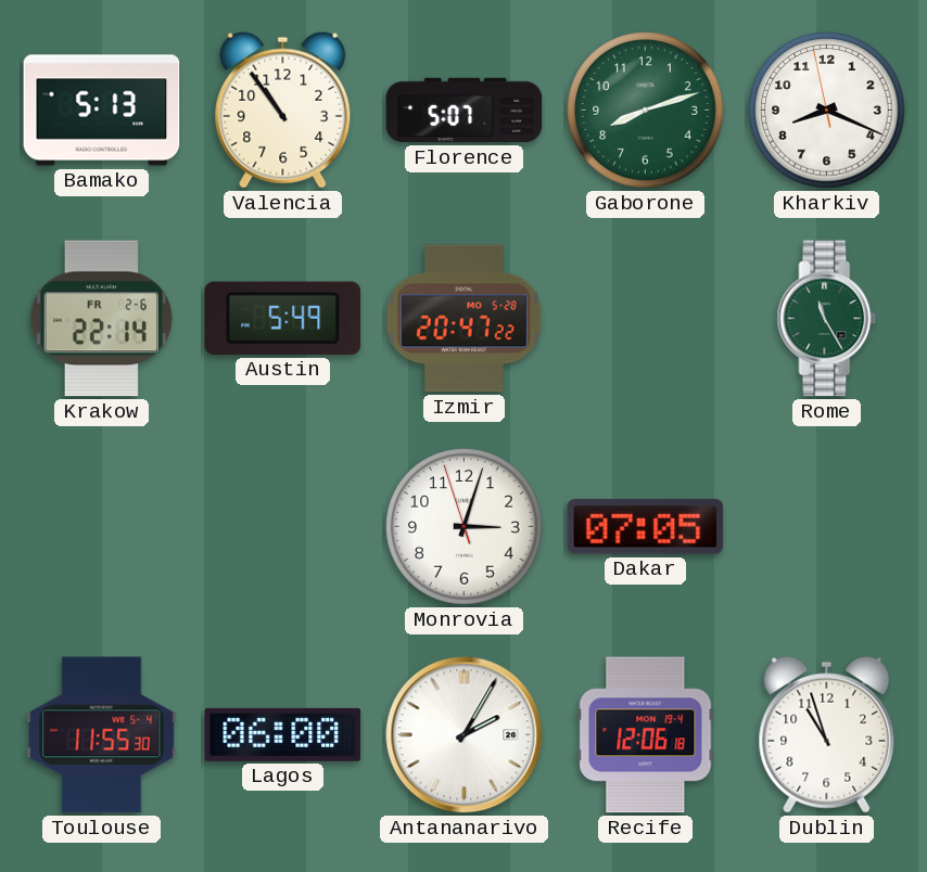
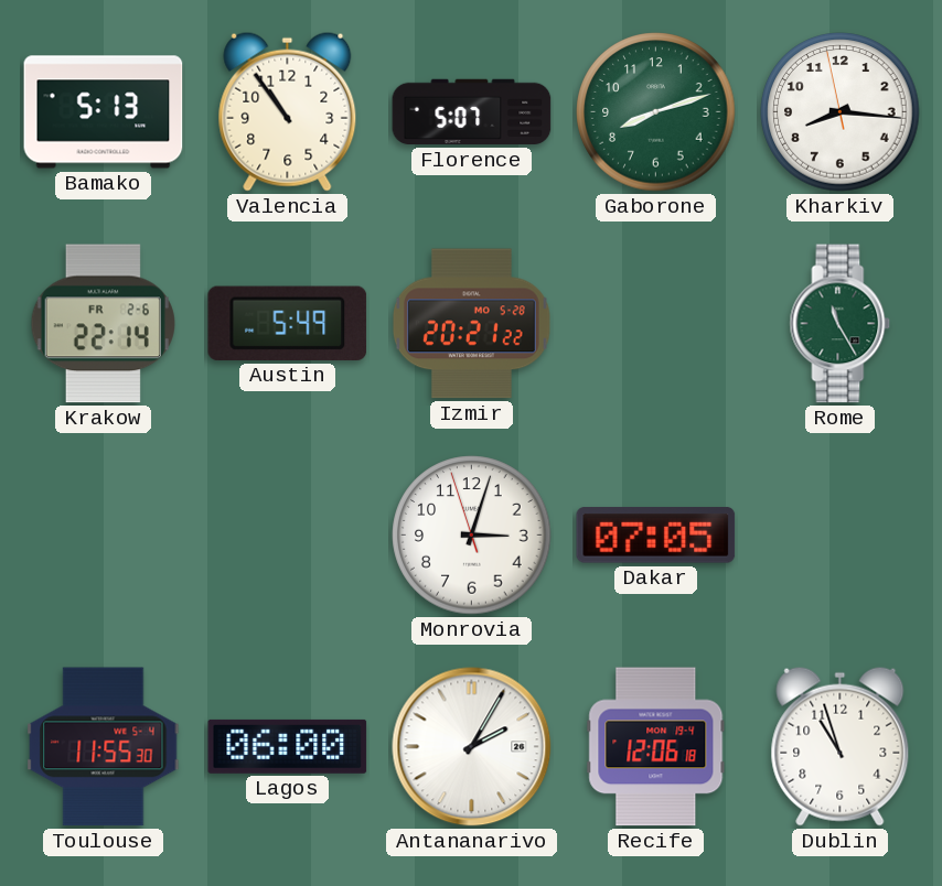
Kharkiv: 8:18 -> 8:15 (841, 112)
Izmir: 20:47 -> 20:21 (471, 324)
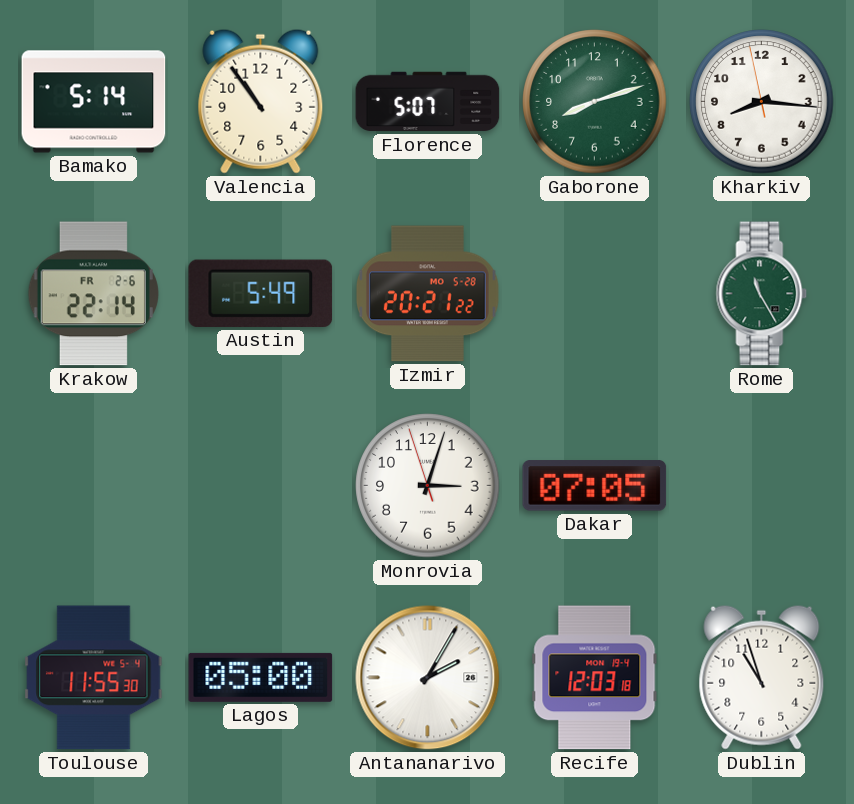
Bamako: 5:13 -> 5:14 (94, 102)
Lagos: 06:00 -> 05:00 (261, 677)
Recife: 12:06 -> 12:03 (595, 678)
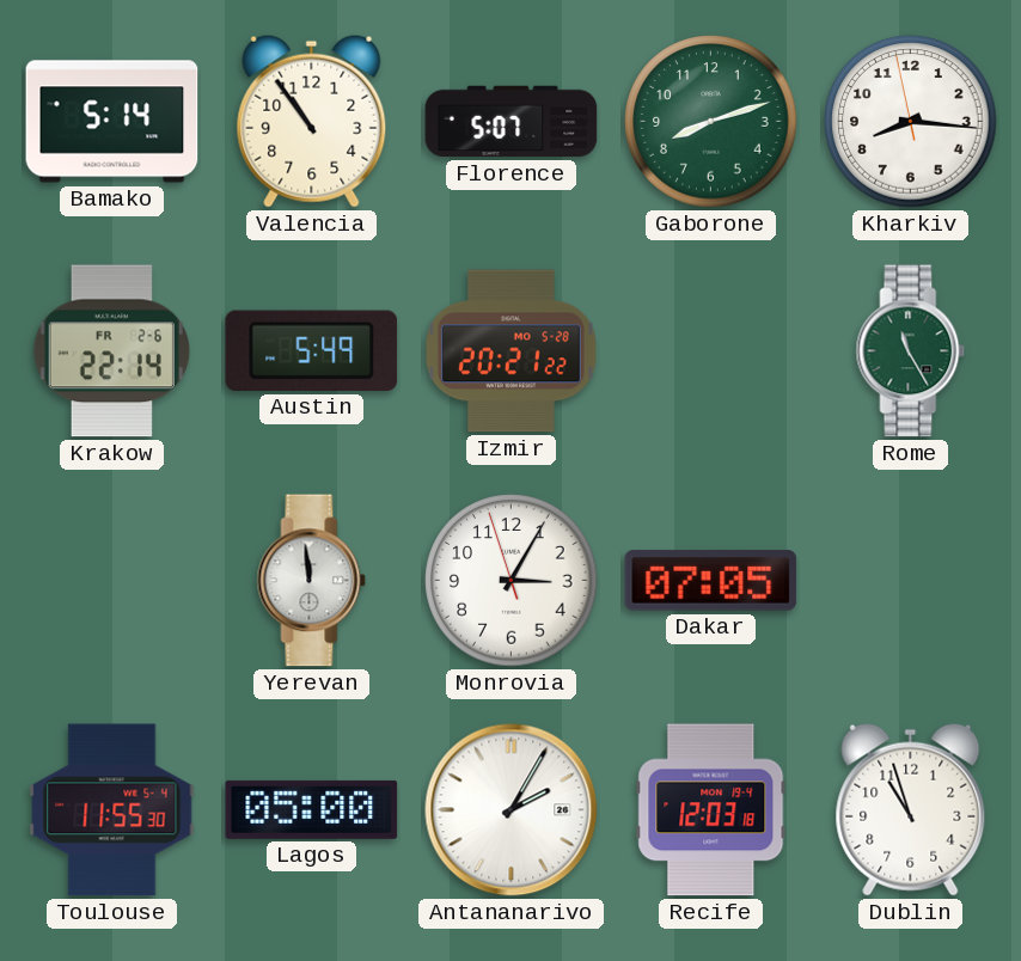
Yerevan: none -> 11:59 (312, 581)
Monrovia: 3:02 -> 3:04 (512, 581)
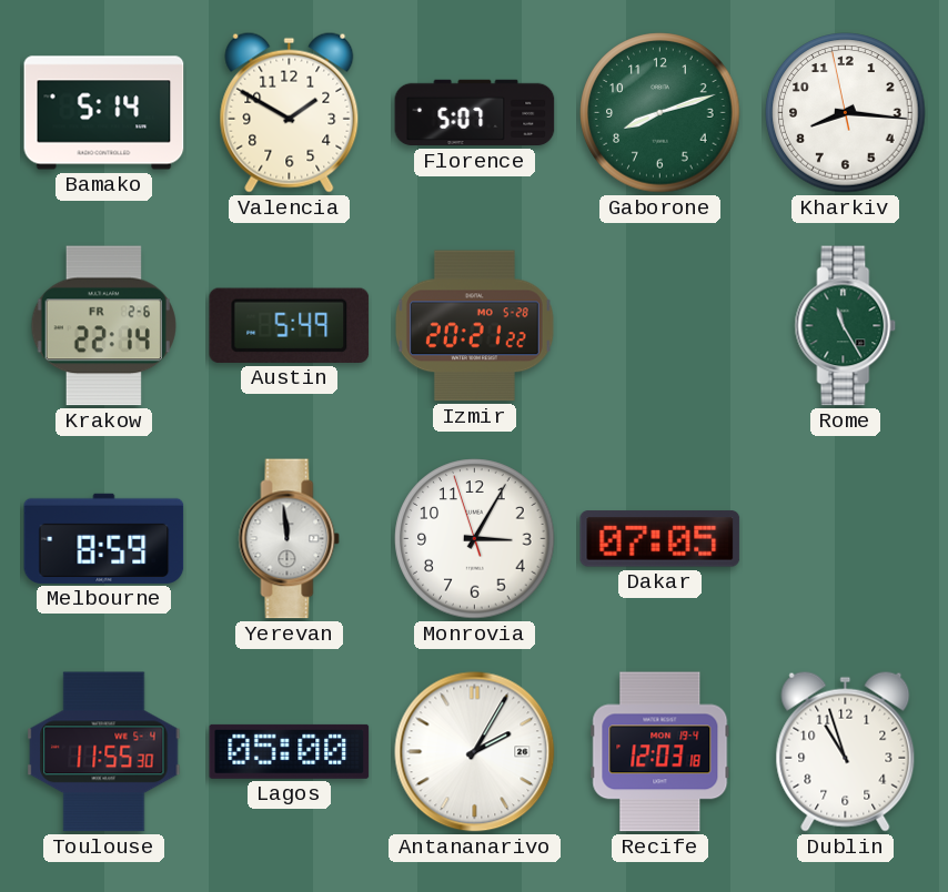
Valencia: 10:54 -> 1:50 (290, 112)
Melbourne: none -> 8:59 (104, 538)
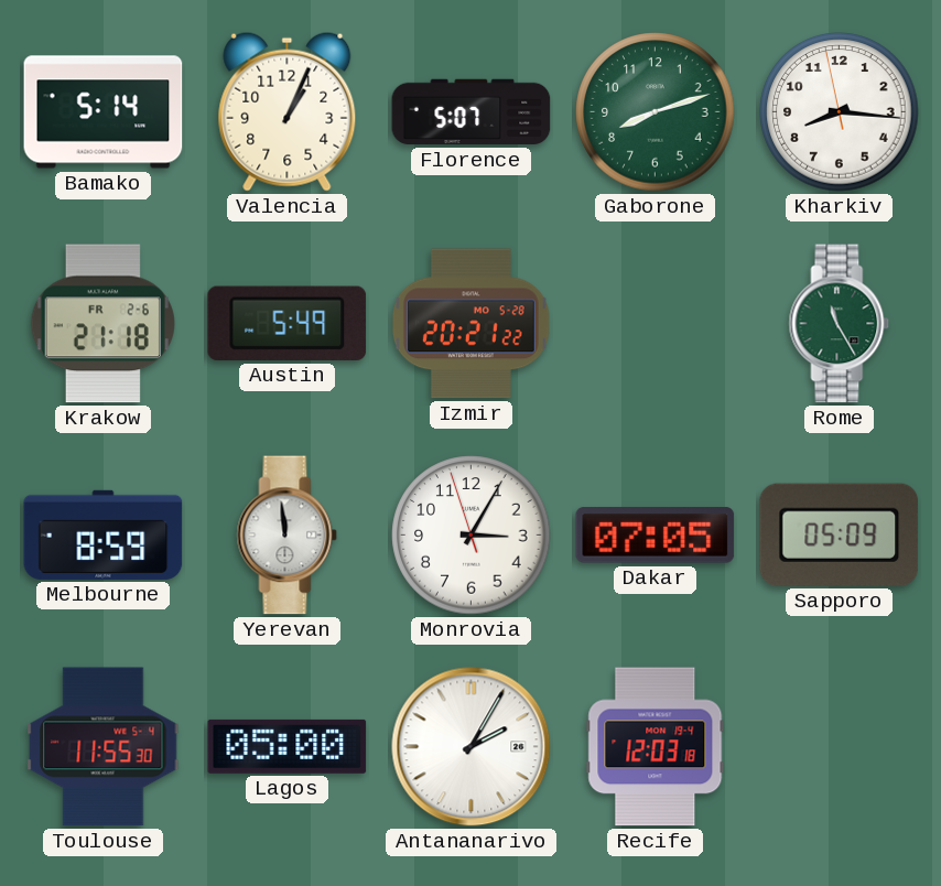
Valencia: 1:50 -> 1:04 (288, 111)
Krakow: 22:14 -> 21:18 (102, 324)
Sapporo: none -> 05:09 (840, 534)
Dublin: 10:57 -> none (846, 751)
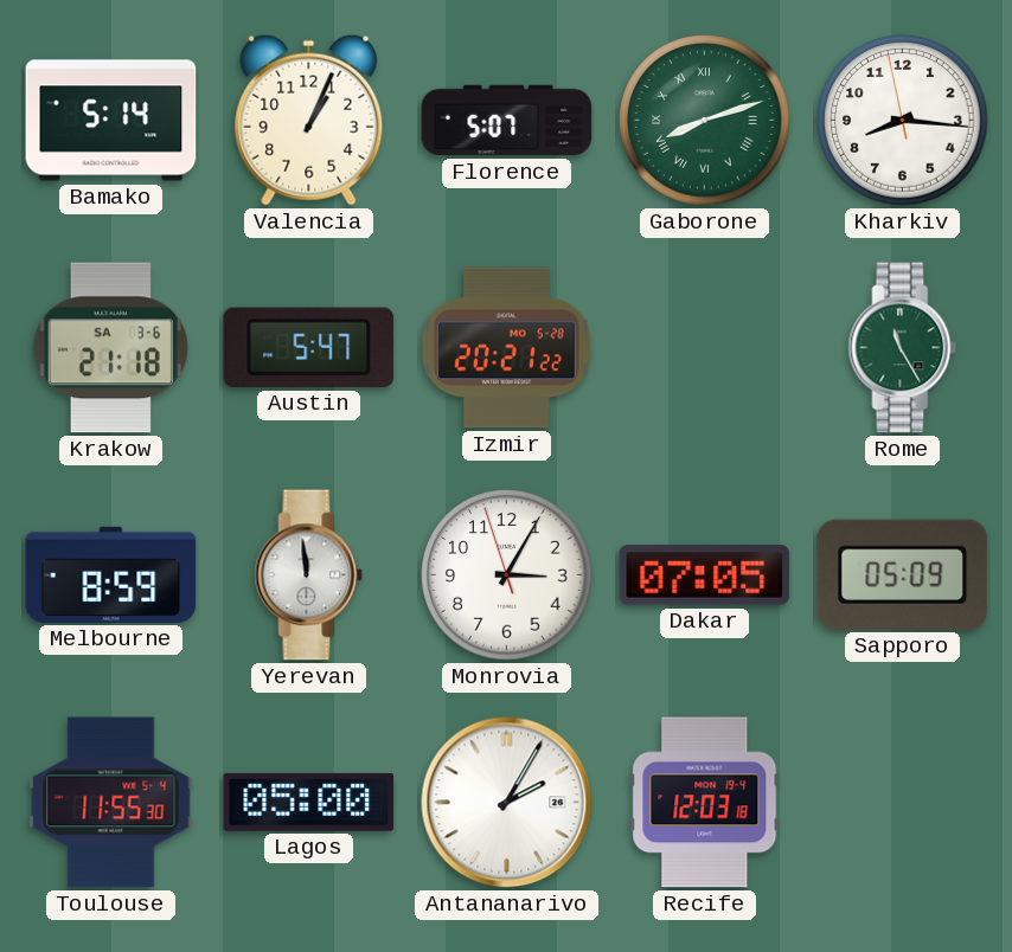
Gaborone numerals: Arabic -> Roman (705, 121)
Krakow date: FR 2-6 -> SA 3-6 (110, 348)
Austin: 5:49 -> 5:47 (309, 347)
